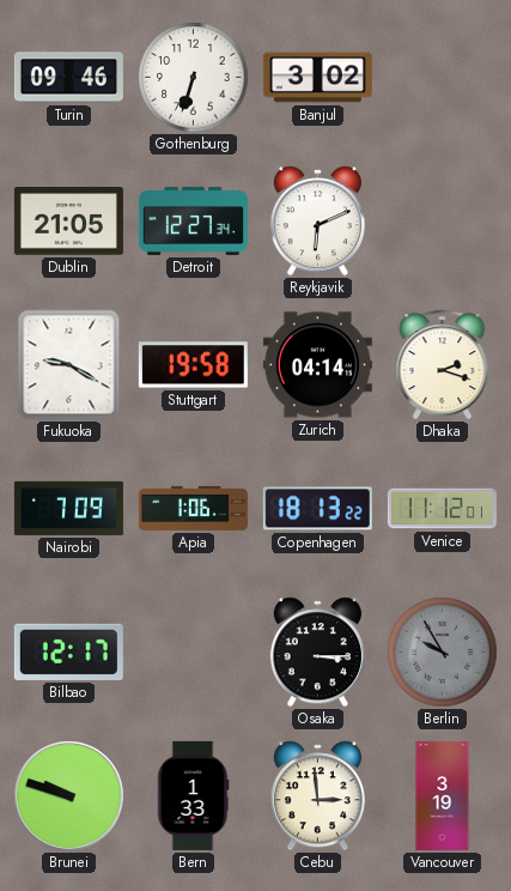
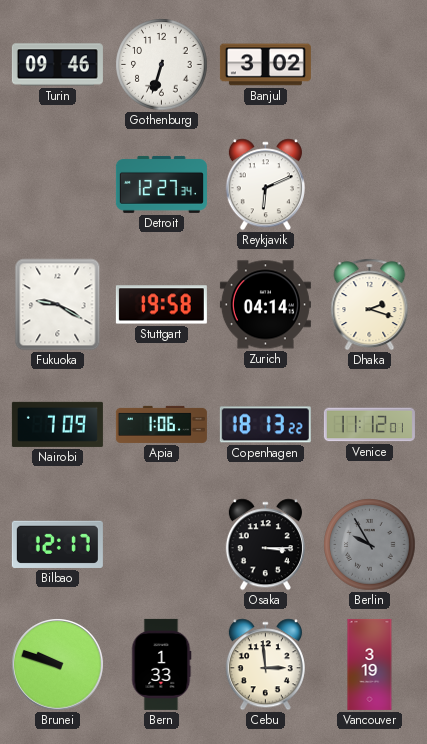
Dublin: 21:05 -> none (68, 222)
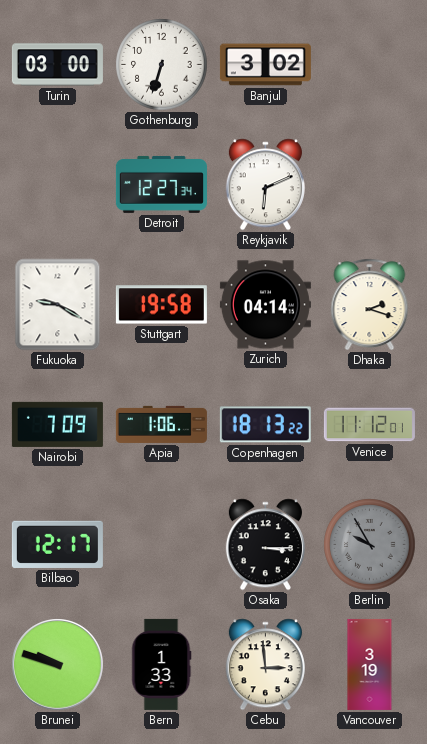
Turin: 09:46 -> 03:00 (57, 65)
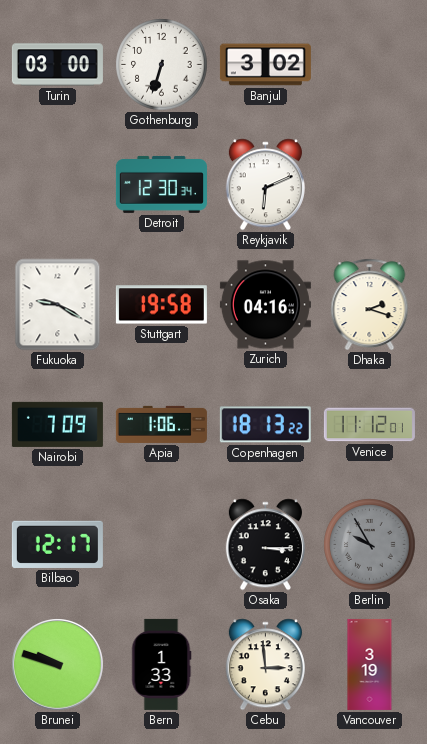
Detroit: 12:27 -> 12:30 (161, 184)
Zurich: 04:14 -> 04:16 (265, 305)
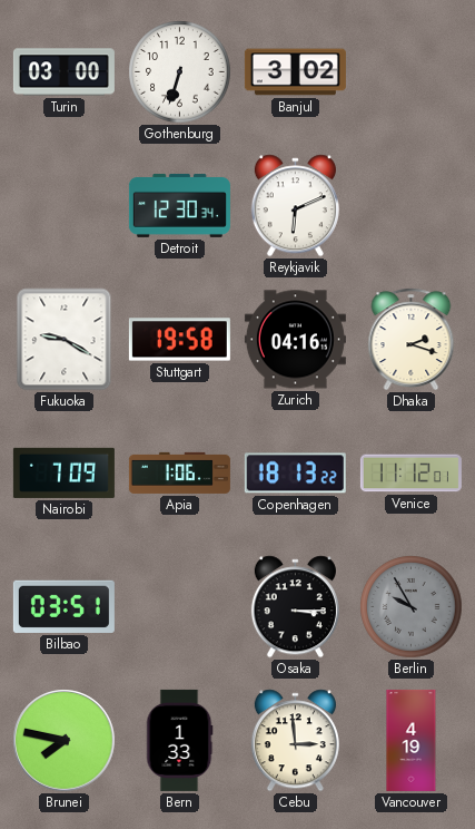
Bilbao: 12:17 -> 03:51 (63, 606)
Brunei: 9:48 -> 7:47 (65, 741)
Vancouver: 3:19 -> 4:19 (412, 740)
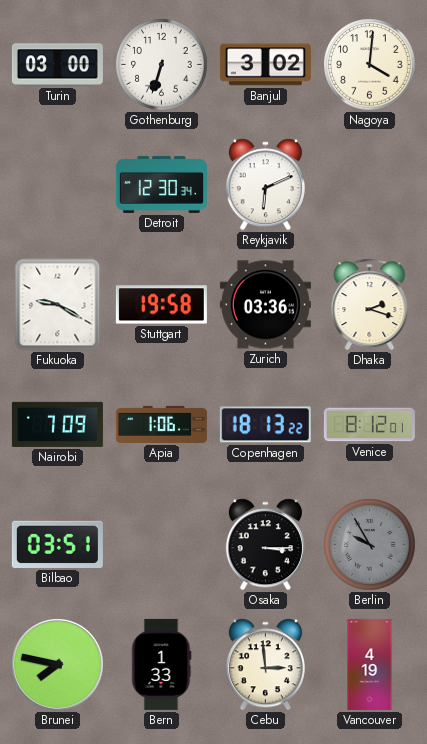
Nagoya: none -> 4:01 (370, 65)
Zurich: 04:16 -> 03:36 (265, 305)
Venice: 11:12 -> 8:12 (369, 425)
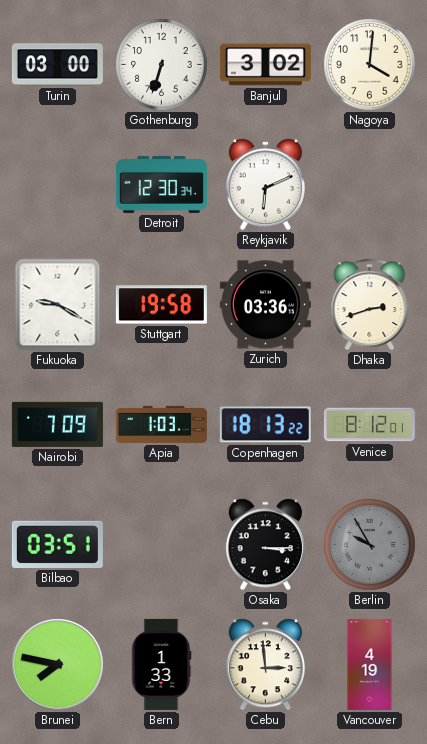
Dhaka: 2:18 -> 2:42 (370, 305)
Apia: 1:06 -> 1:03 (161, 424)
